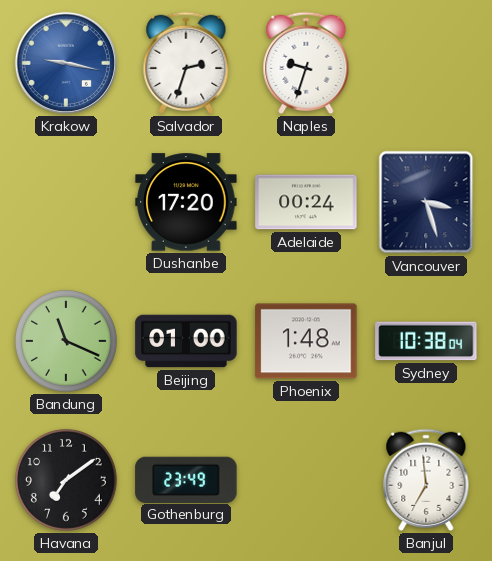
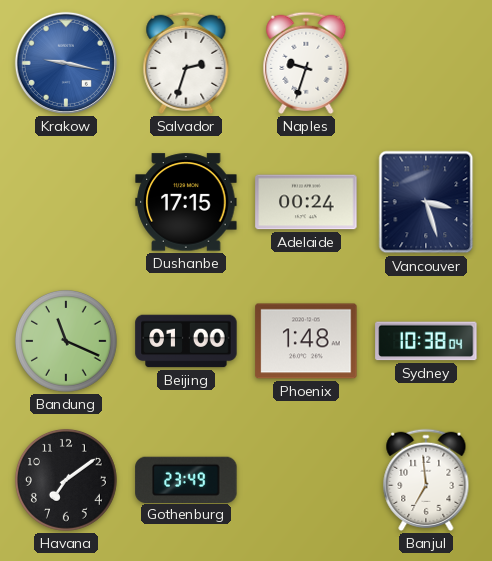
Dushanbe: 17:20 -> 17:15 (186, 202)
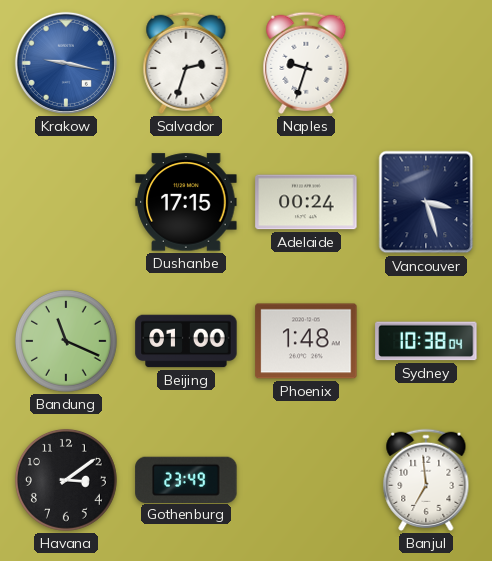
Havana: 7:09 -> 3:09 (66, 480)
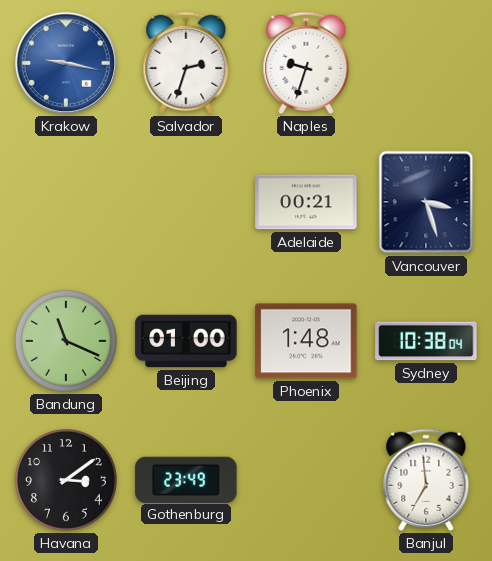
Dushanbe: 17:15 -> none (186, 202)
Adelaide: 00:24 -> 00:21 (306, 202)
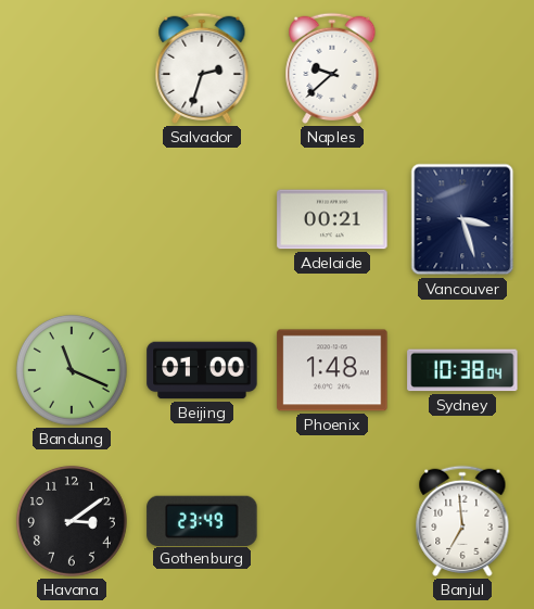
Krakow: 9:17 -> none (66, 63)
Naples: 9:33 -> 9:38 (332, 68)
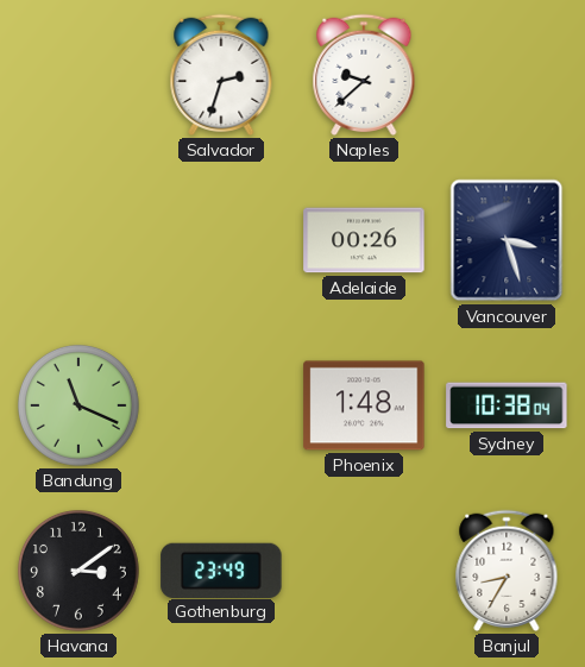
Adelaide: 00:21 -> 00:26 (364, 240)
Beijing: 01:00 -> none (202, 370)
Banjul: 6:59 -> 8:35 (507, 571)
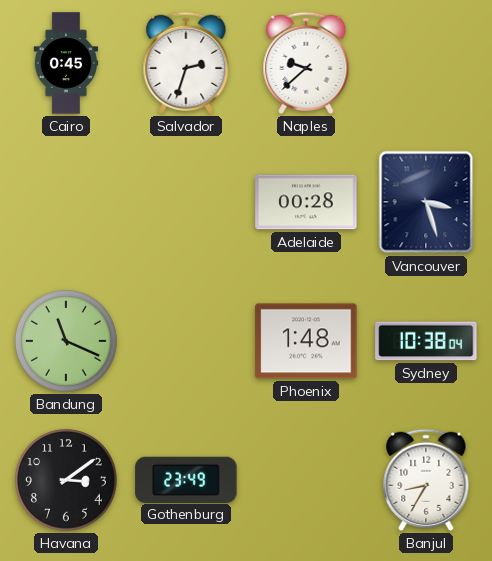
Cairo: none -> 0:45 (66, 63)
Adelaide: 00:26 -> 00:28 (306, 202)
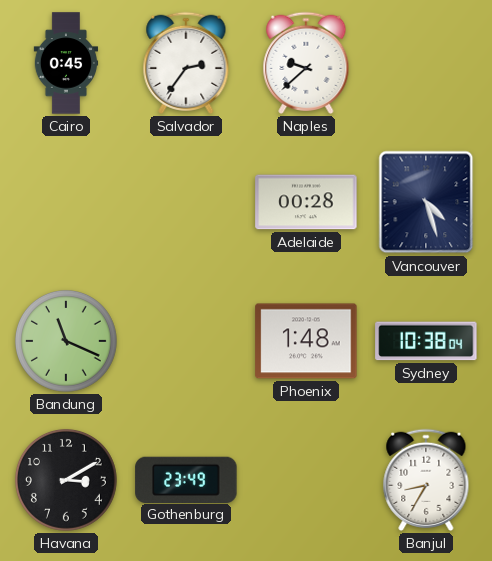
Salvador: 2:33 -> 2:36 (186, 63)
Vancouver: 3:27 -> 4:27 (426, 202)
Havana: 3:09 -> 3:10 (66, 480)
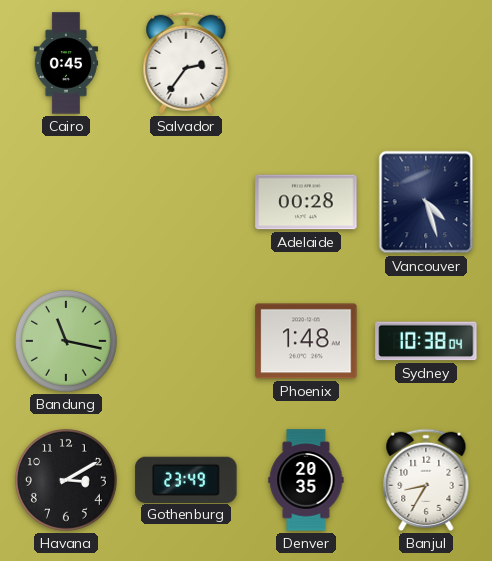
Naples: 9:38 -> none (306, 63)
Bandung: 11:19 -> 11:17 (66, 341)
Denver: none -> 20:35 (306, 480)
